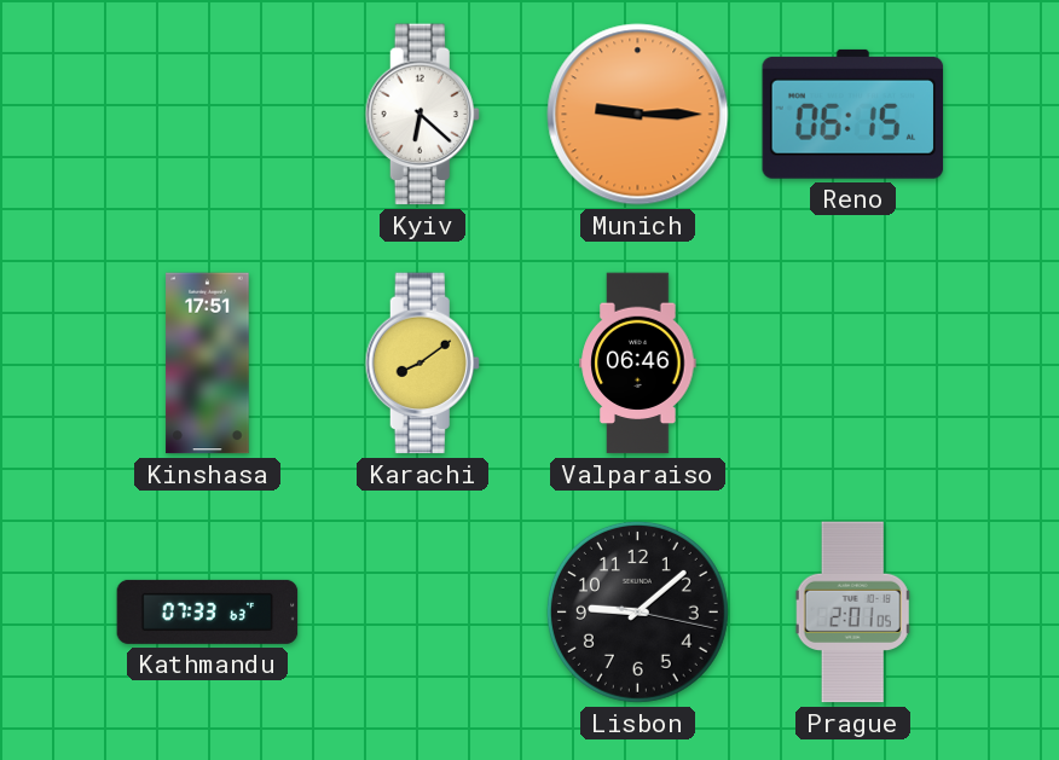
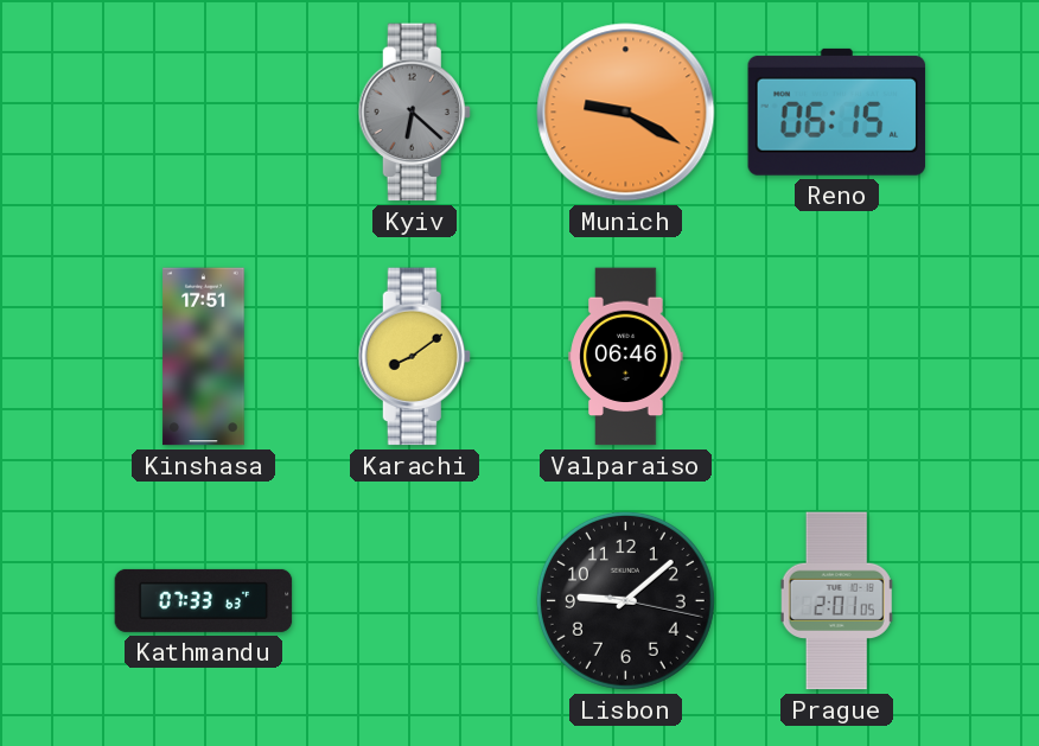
Kyiv dial: white -> grey (414, 113)
Munich: 9:15 -> 9:20 (626, 113)
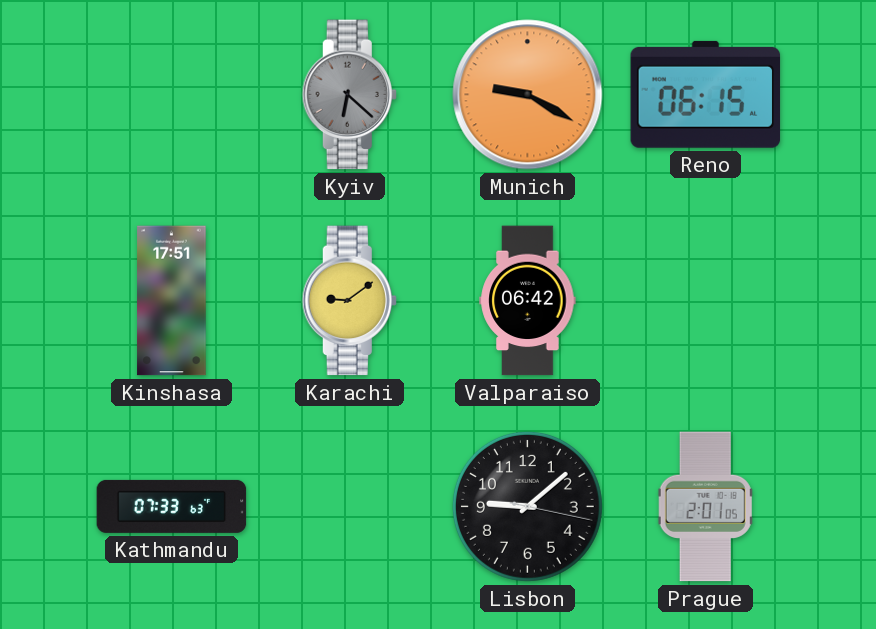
Karachi: 8:09 -> 9:09 (349, 301)
Valparaiso: 06:46 -> 06:42 (528, 301)
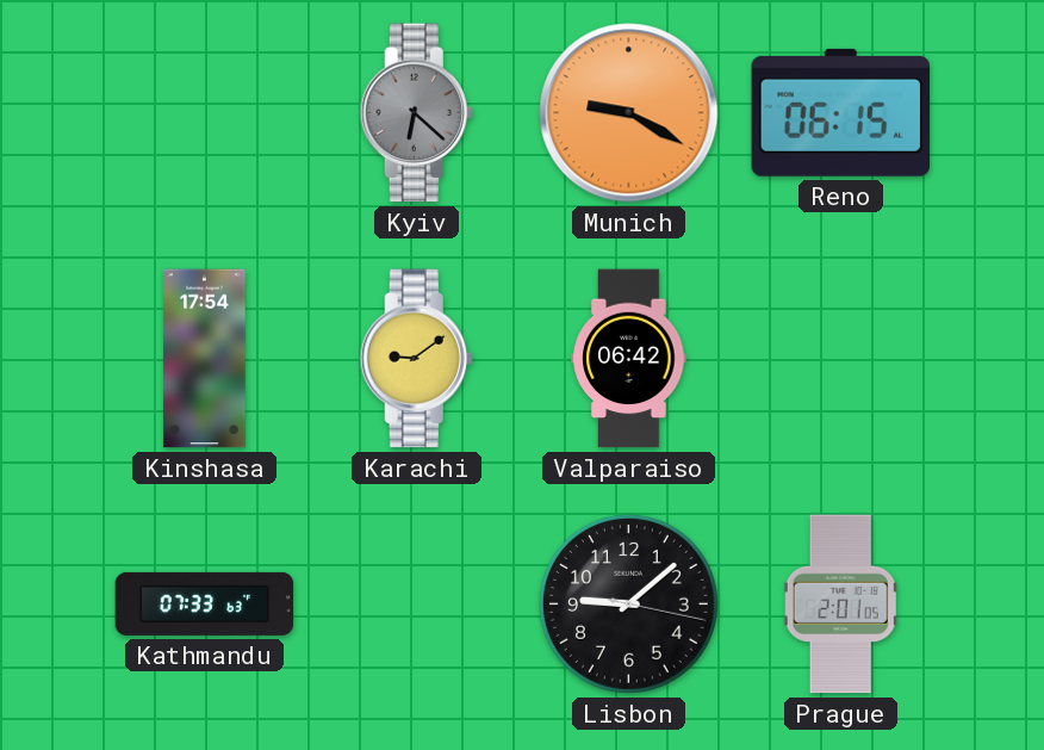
Kinshasa: 17:51 -> 17:54 (205, 359)
